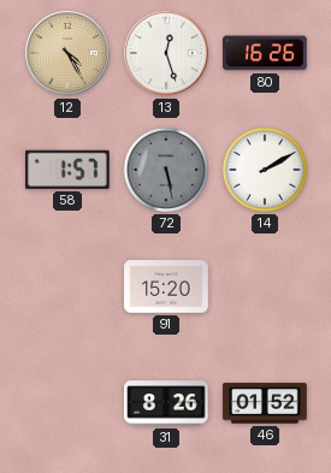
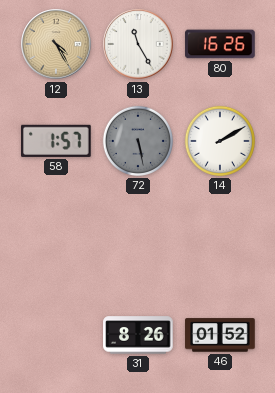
13: 12:27 -> 11:25 (138, 44)
91: 15:20 -> none (166, 286)
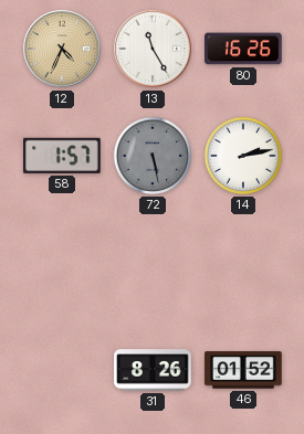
12: 4:25 -> 4:34 (62, 49)
14: 2:10 -> 2:13 (243, 156)
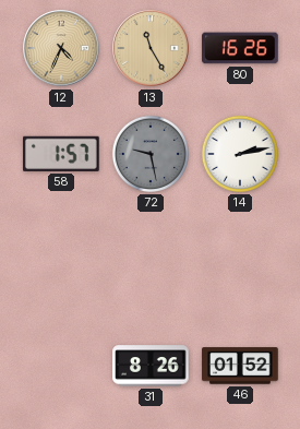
13 dial: white -> champagne (151, 48)
72: 5:28 -> 9:28 (151, 154)
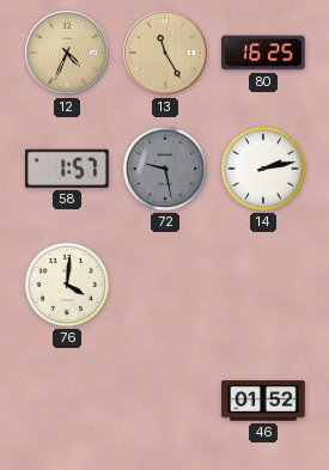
80: 16:26 -> 16:25 (263, 53)
76: none -> 4:01 (67, 285)
31: 8:26 -> none (151, 366)
